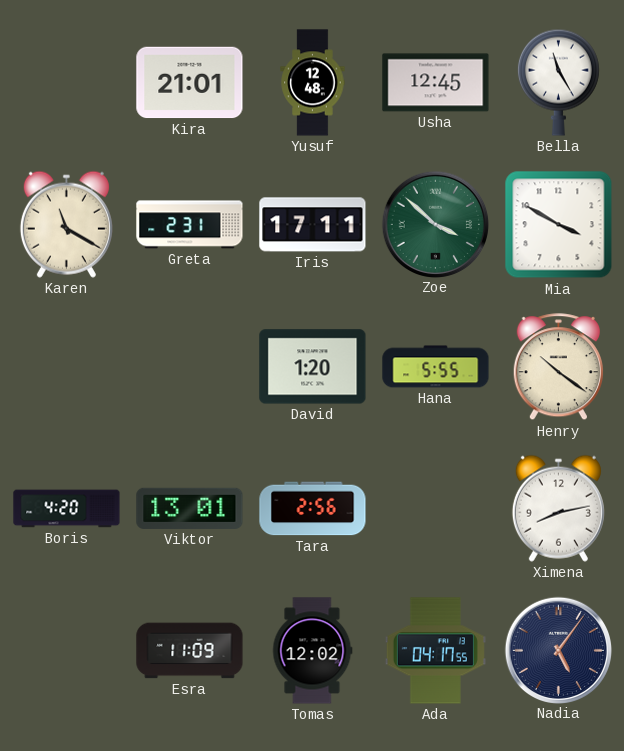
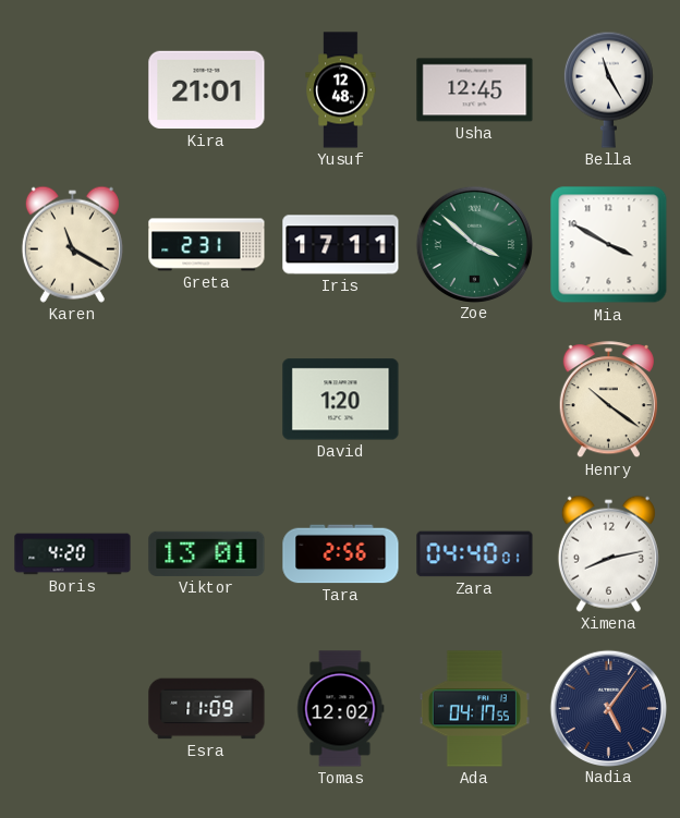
Hana: 5:55 -> none (436, 367)
Zara: none -> 04:40 (475, 554)
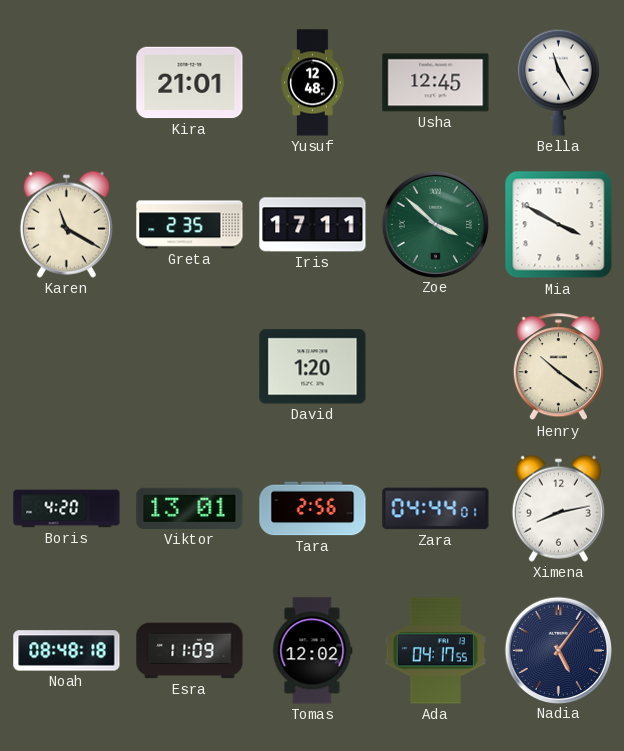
Greta: 2:31 -> 2:35 (190, 225)
Zara: 04:40 -> 04:44 (436, 509)
Noah: none -> 08:48 (67, 651)
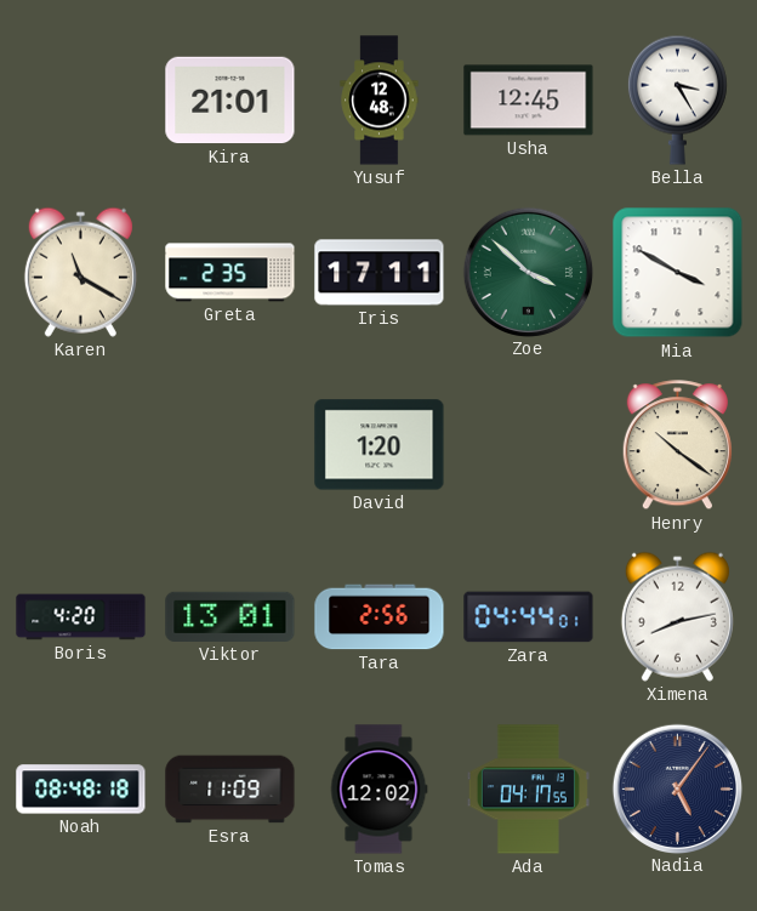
Bella: 11:25 -> 3:25 (677, 99)
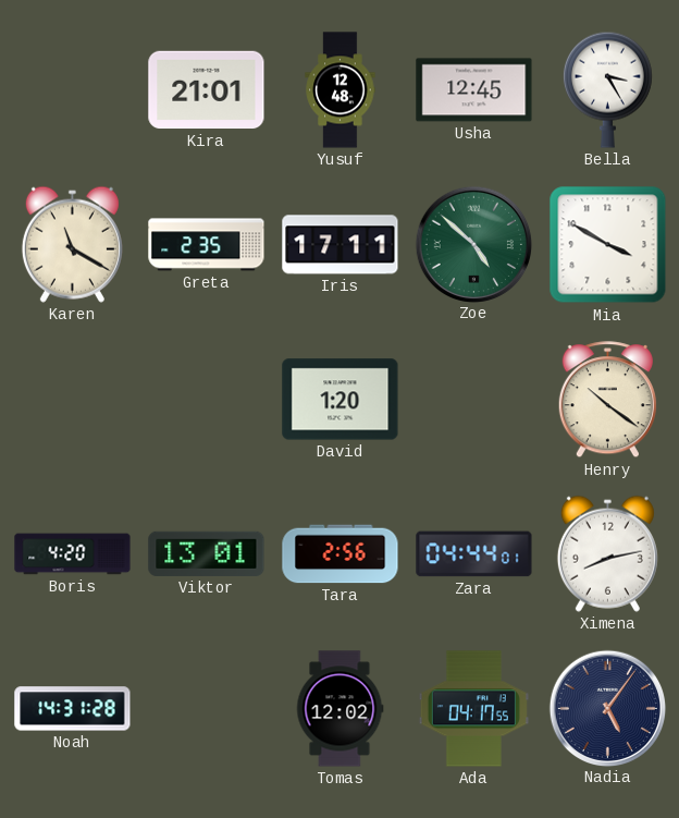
Zoe: 3:52 -> 4:52 (473, 244)
Noah: 08:48 -> 14:31 (73, 709)
Esra: 11:09 -> none (230, 790)
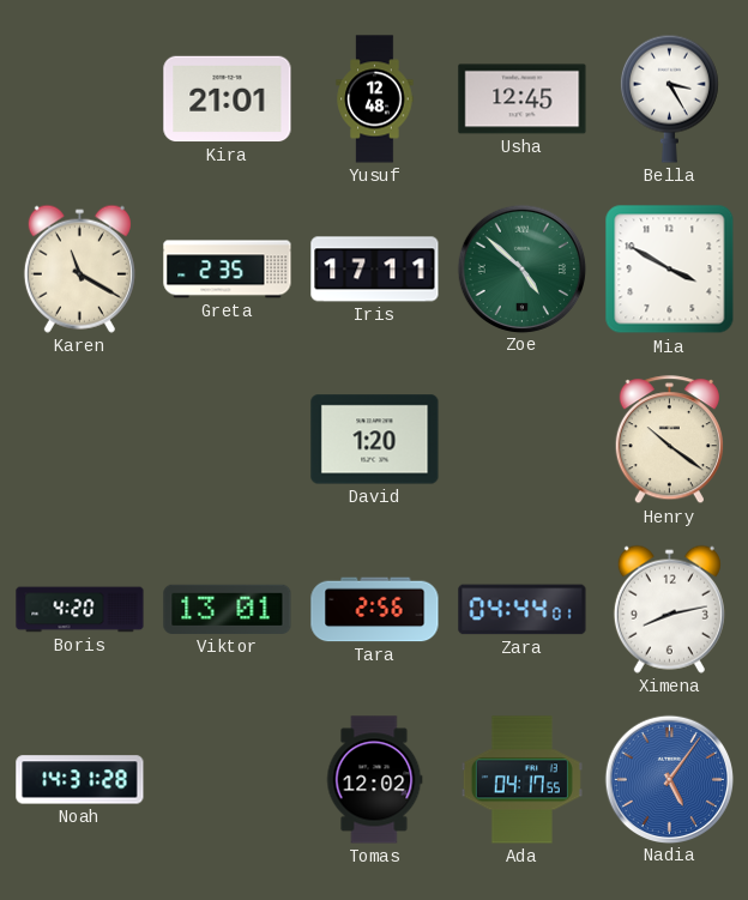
Nadia dial: navy -> blue (669, 779)
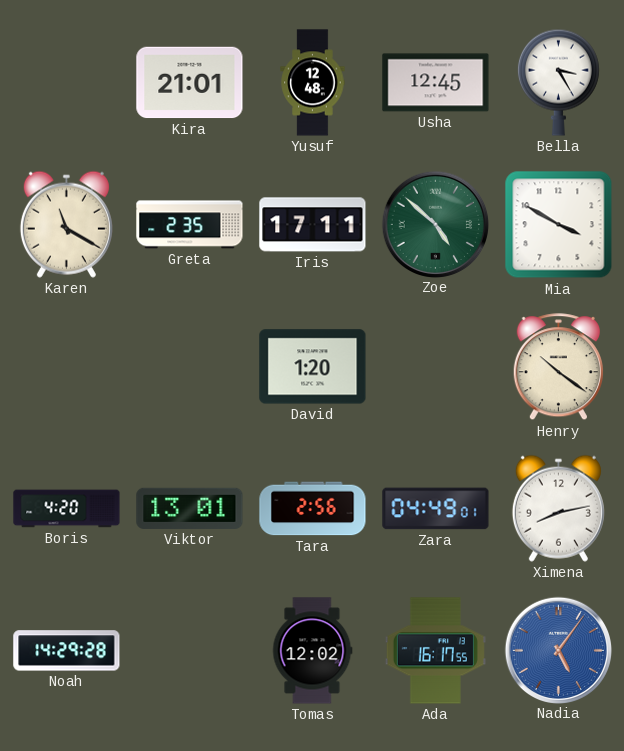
Zara: 04:44 -> 04:49 (436, 509)
Noah: 14:31 -> 14:29 (67, 651)
Ada: 04:17 -> 16:17 (435, 651)
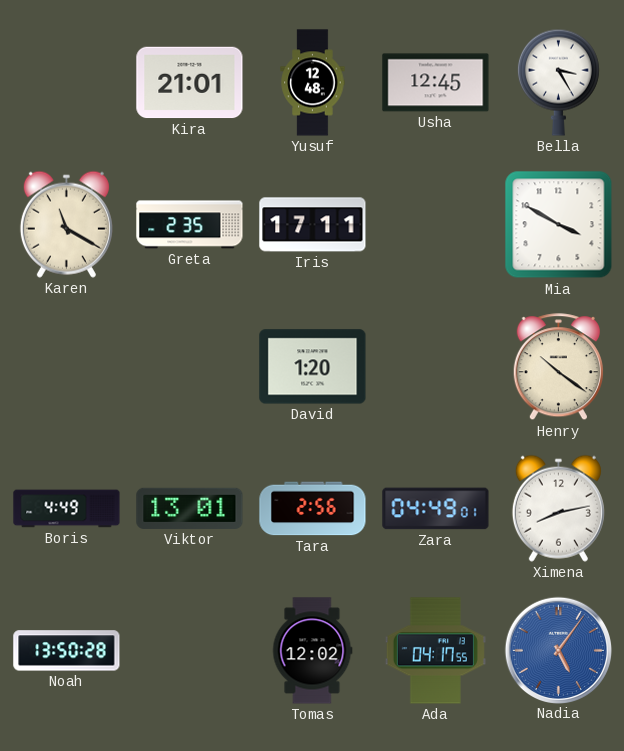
Zoe: 4:52 -> none (435, 224)
Boris: 4:20 -> 4:49 (67, 509)
Noah: 14:29 -> 13:50 (67, 651)
Ada: 16:17 -> 04:17 (435, 651)
